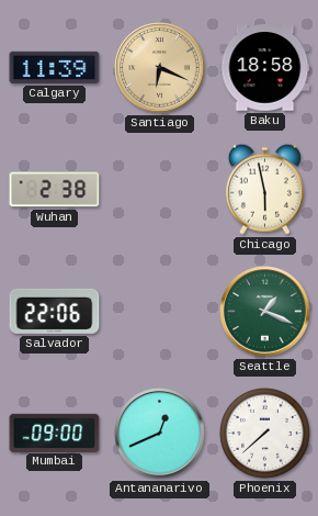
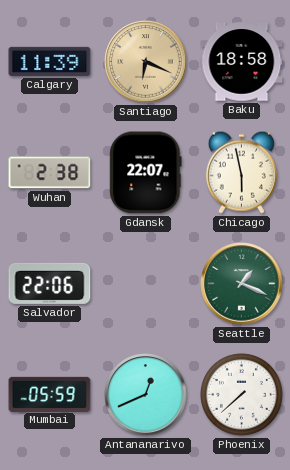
Gdansk: none -> 22:07 (146, 173)
Mumbai: 09:00 -> 05:59 (50, 394)
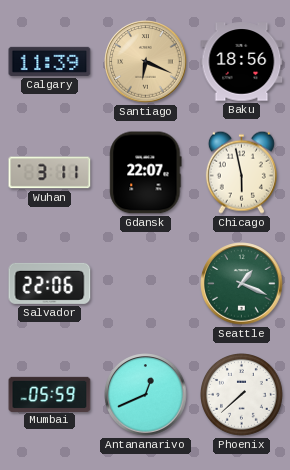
Baku: 18:58 -> 18:56 (242, 62)
Wuhan: 2:38 -> 3:11 (50, 173)
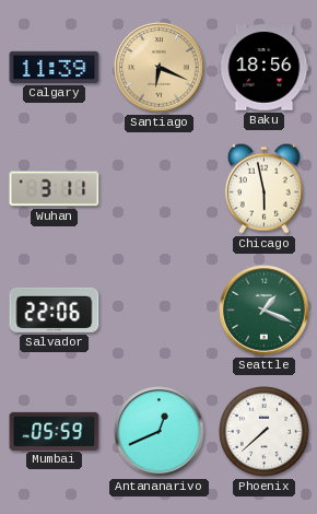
Gdansk: 22:07 -> none (146, 173)
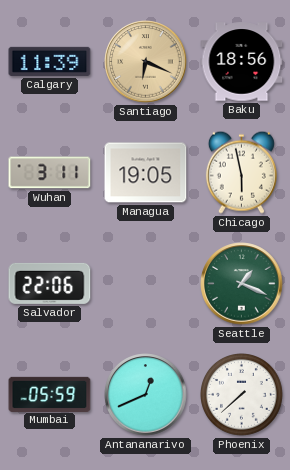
Managua: none -> 19:05 (146, 173)
